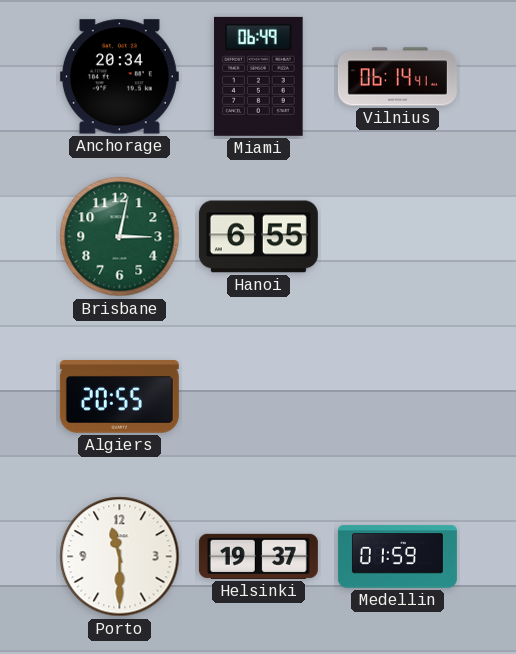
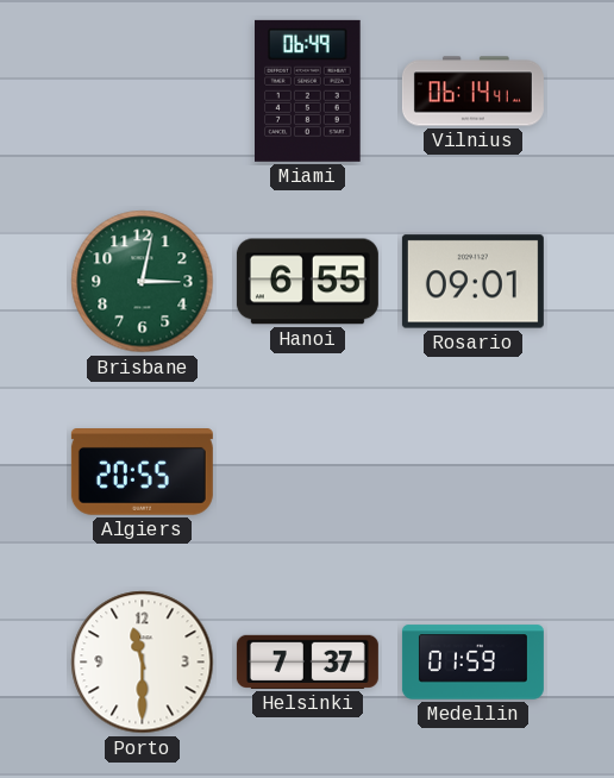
Anchorage: 20:34 -> none (119, 77)
Rosario: none -> 09:01 (472, 282)
Helsinki: 19:37 -> 7:37 (307, 661)
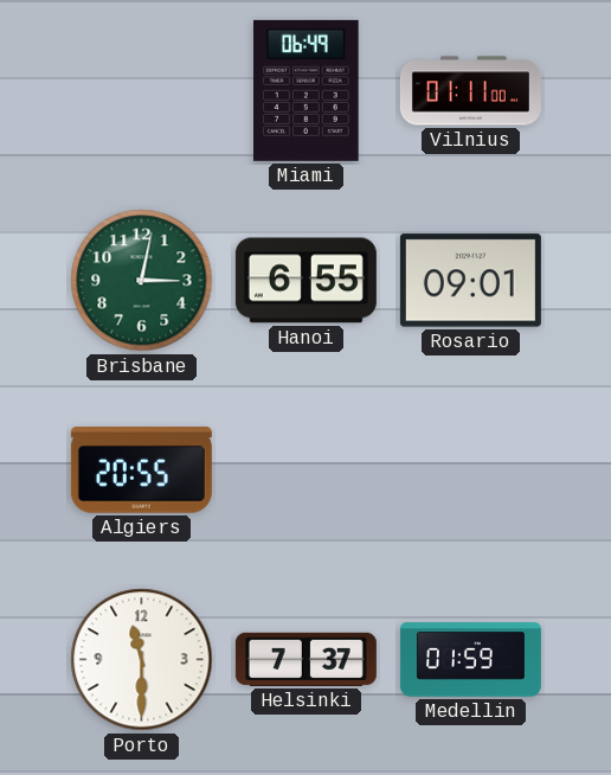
Vilnius: 06:14 -> 01:11 (470, 91)
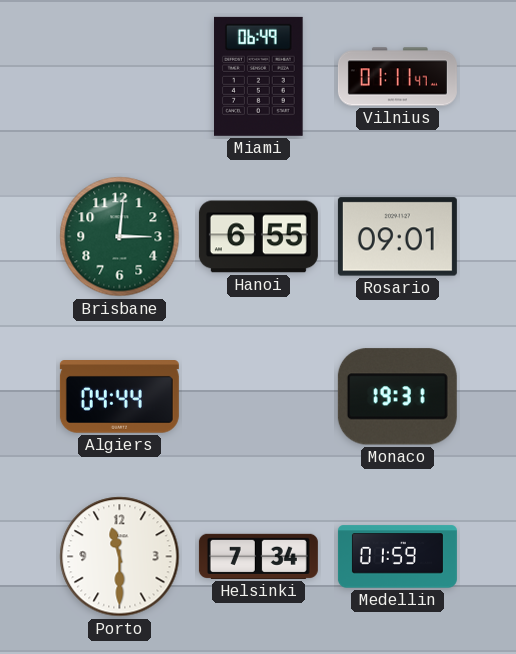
Vilnius: 01:11:00 -> 01:11:47 (397, 77)
Brisbane: 3:02 -> 3:01 (120, 237)
Algiers: 20:55 -> 04:44 (119, 397)
Monaco: none -> 19:31 (397, 397)
Helsinki: 7:37 -> 7:34 (258, 556)
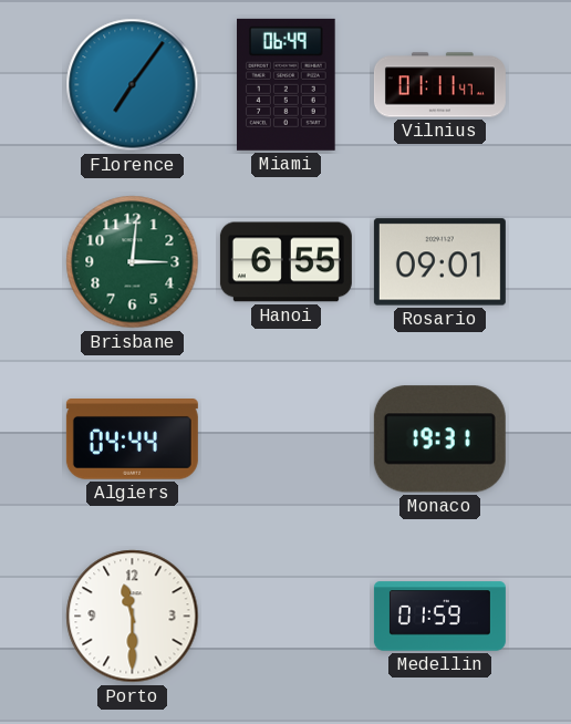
Florence: none -> 7:06 (133, 85)
Helsinki: 7:34 -> none (258, 556)
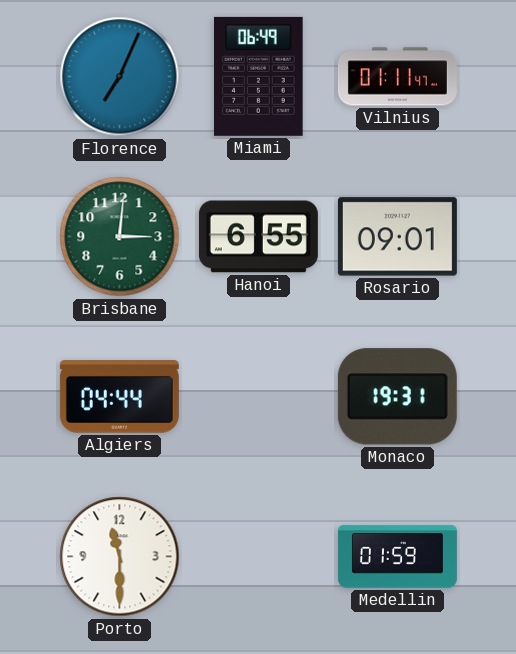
Florence: 7:06 -> 7:04 (120, 77)
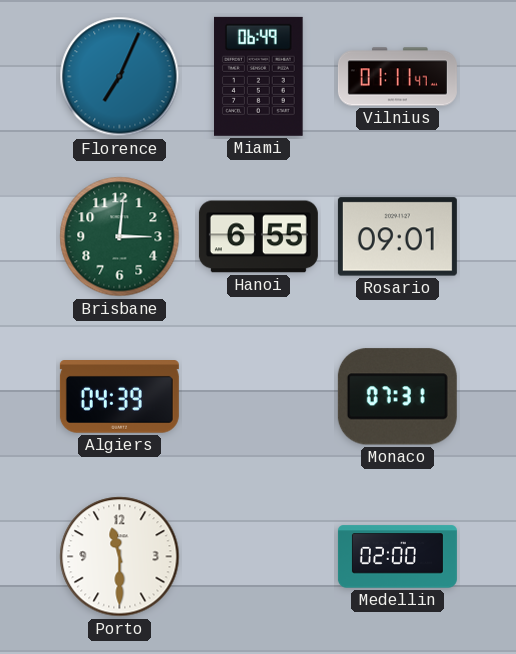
Algiers: 04:44 -> 04:39 (119, 397)
Monaco: 19:31 -> 07:31 (397, 397)
Medellin: 01:59 -> 02:00 (397, 557)
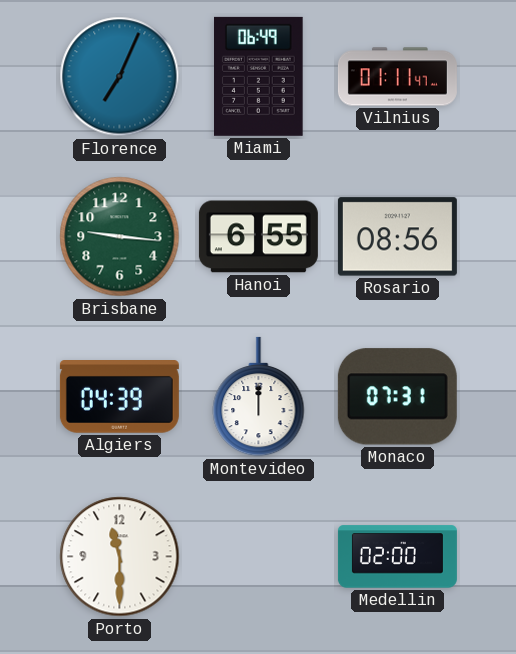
Brisbane: 3:01 -> 9:16 (120, 237)
Rosario: 09:01 -> 08:56 (397, 237)
Montevideo: none -> 12:00 (259, 397)
